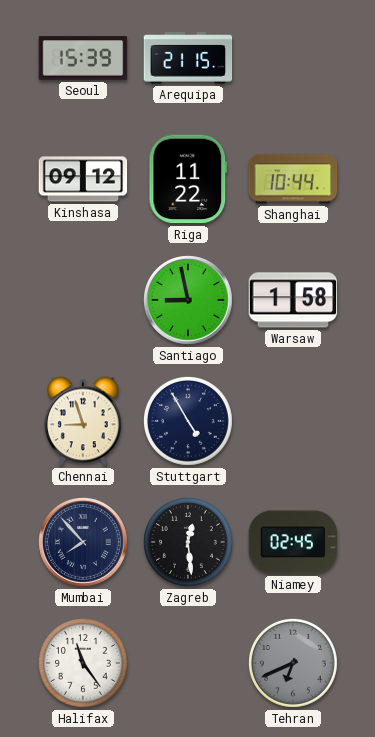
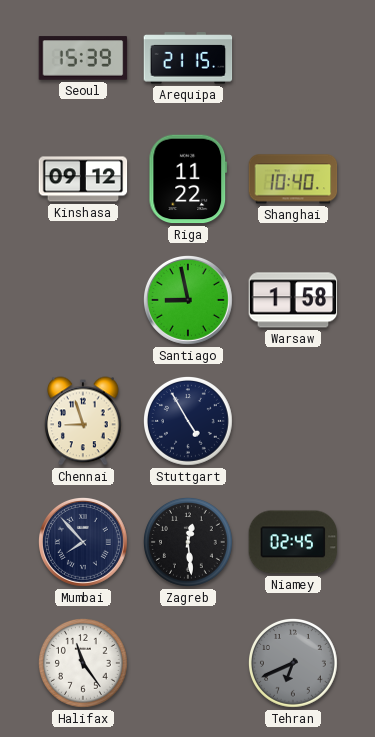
Shanghai: 10:44 -> 10:40 (293, 179)
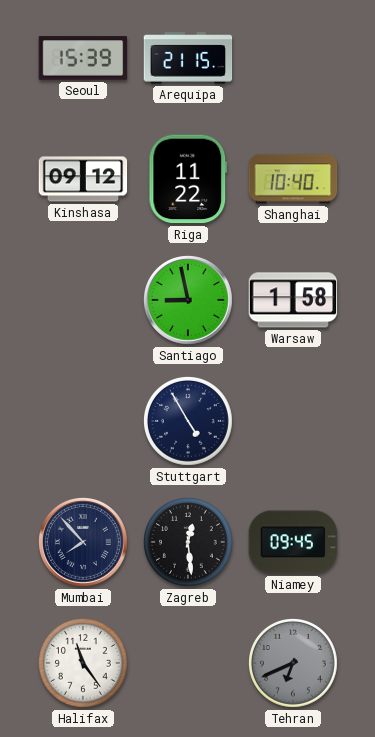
Chennai: 8:57 -> none (84, 421)
Niamey: 02:45 -> 09:45 (293, 542)
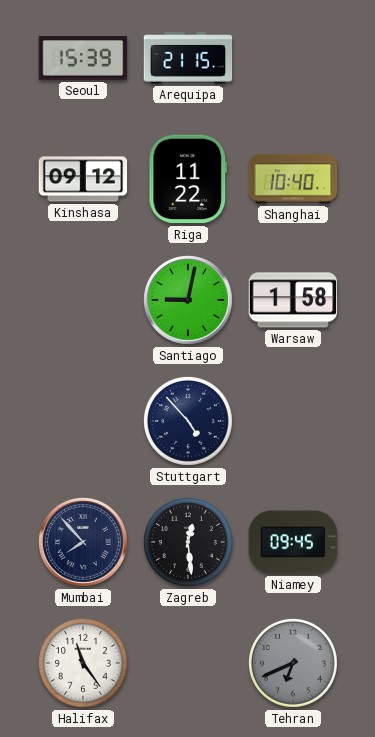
Santiago: 8:58 -> 9:02 (189, 301)
Stuttgart: 4:55 -> 4:53 (189, 422)
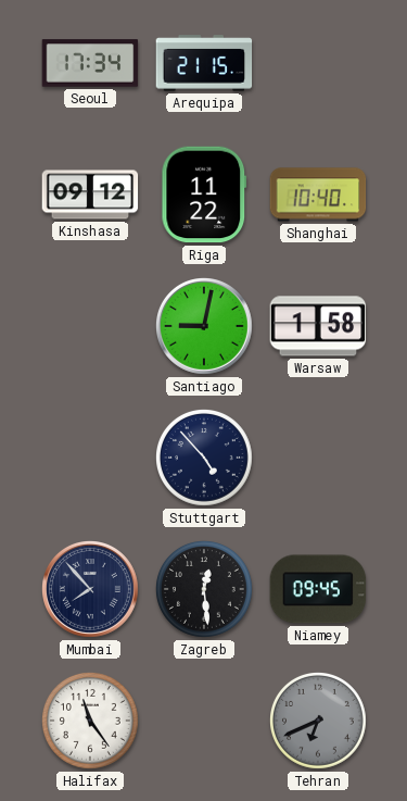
Seoul: 15:39 -> 17:34 (90, 63)
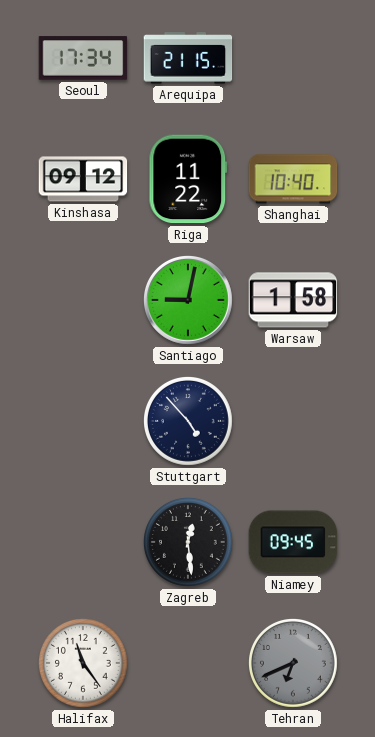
Mumbai: 7:53 -> none (91, 590)
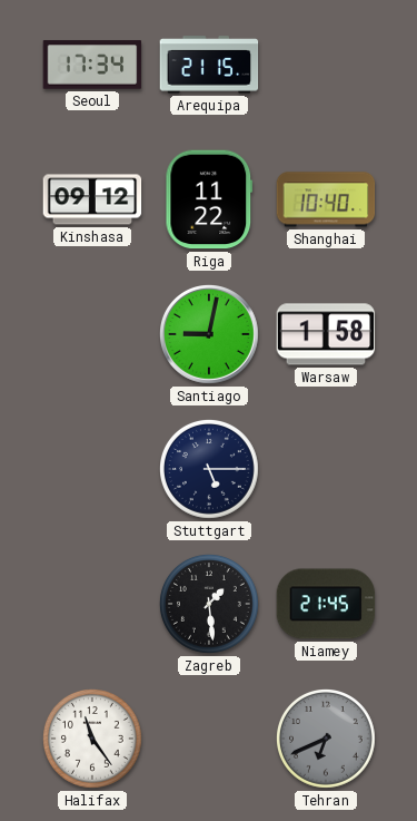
Stuttgart: 4:53 -> 5:15 (210, 470)
Zagreb: 12:29 -> 1:29 (210, 605)
Niamey: 09:45 -> 21:45 (326, 604)
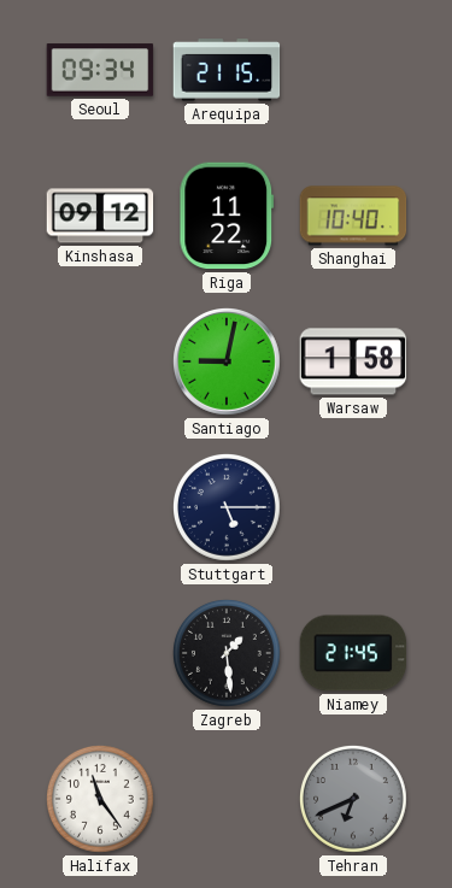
Seoul: 17:34 -> 09:34 (100, 70)
